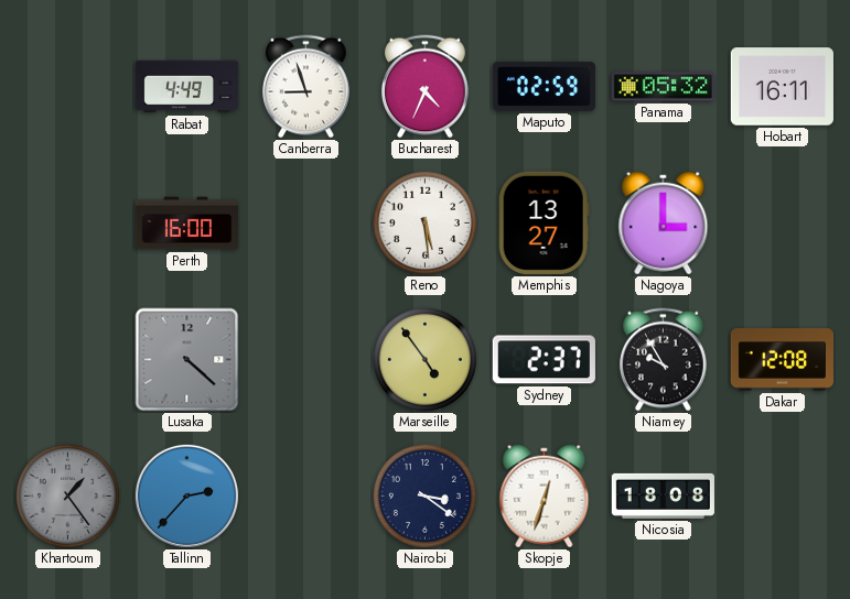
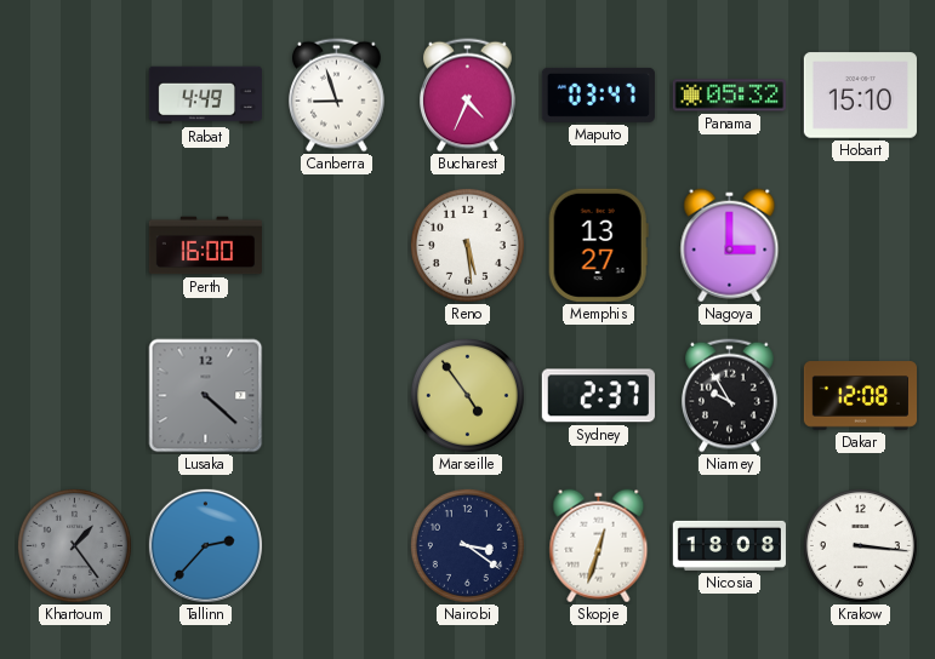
Maputo: 02:59 -> 03:47 (598, 94)
Hobart: 16:11 -> 15:10 (860, 96)
Krakow: none -> 3:16 (860, 545)
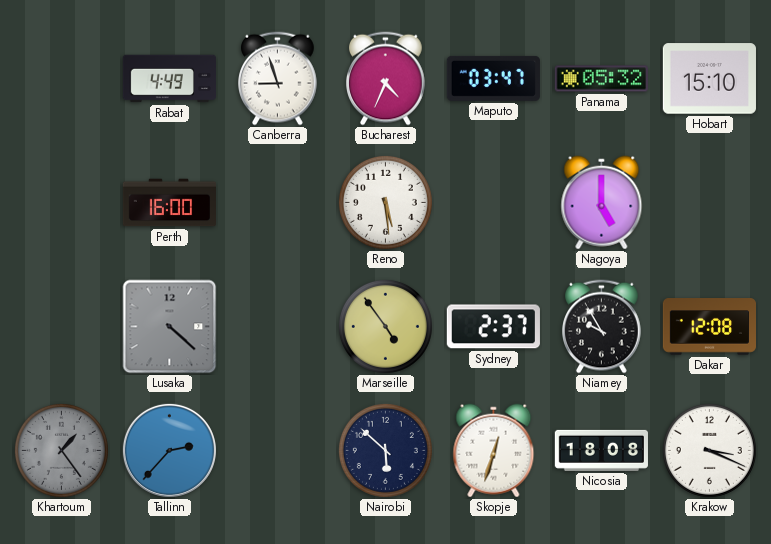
Memphis: 13:27 -> none (598, 245)
Nagoya: 3:00 -> 5:00 (602, 203)
Nairobi: 3:21 -> 5:52 (385, 450)
Krakow: 3:16 -> 3:19 (709, 450)
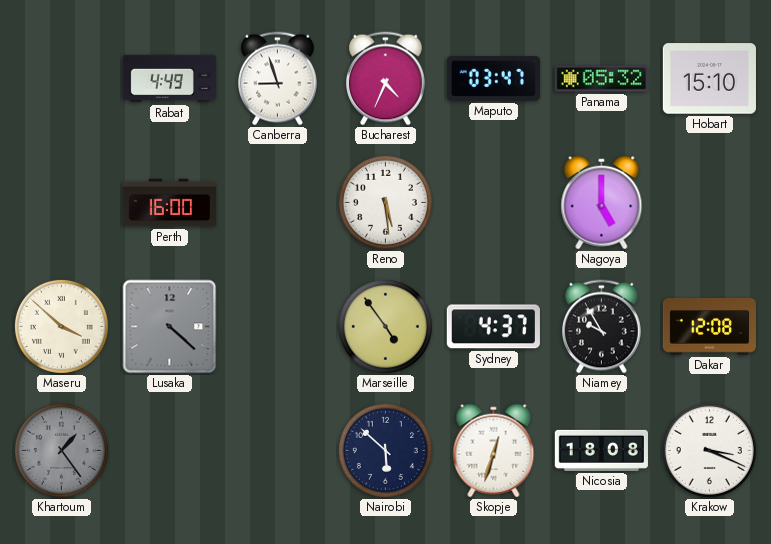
Maseru: none -> 3:52 (61, 326)
Sydney: 2:37 -> 4:37 (493, 327)
Tallinn: 2:37 -> none (169, 450)
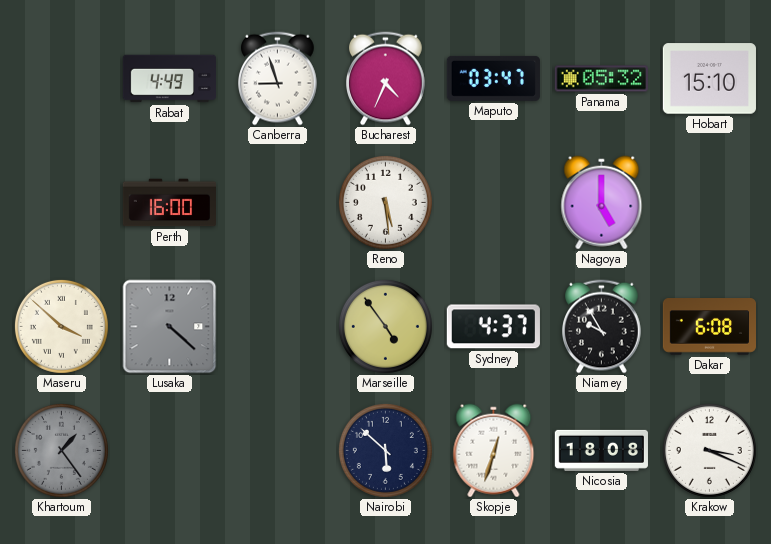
Dakar: 12:08 -> 6:08 (709, 327)
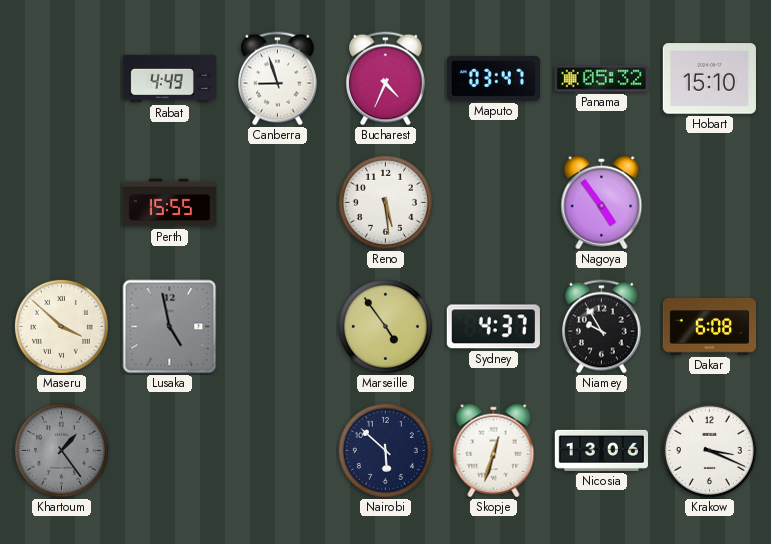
Perth: 16:00 -> 15:55 (169, 203)
Nagoya: 5:00 -> 4:54 (602, 203)
Lusaka: 4:22 -> 4:58 (170, 327)
Nicosia: 18:08 -> 13:06 (601, 450)
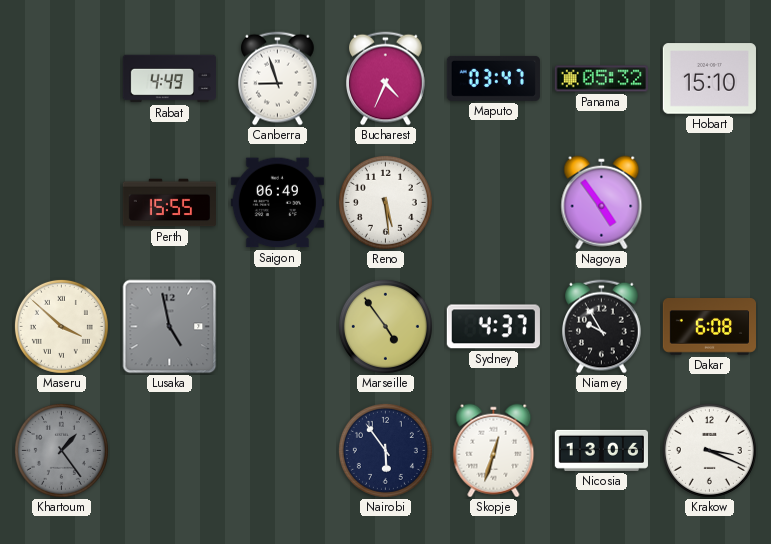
Saigon: none -> 06:49 (277, 203)
Nairobi: 5:52 -> 5:54 (385, 450)
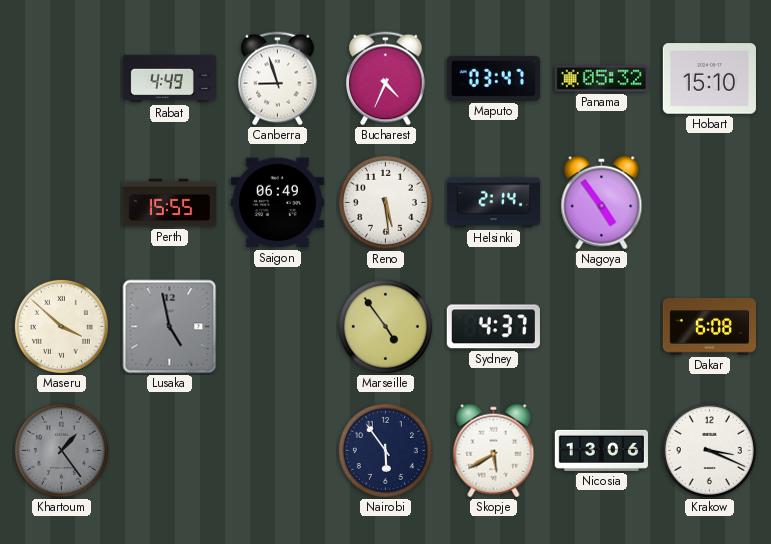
Helsinki: none -> 2:14 (493, 203)
Niamey: 9:55 -> none (602, 327)
Skopje: 12:33 -> 5:40 (494, 451)
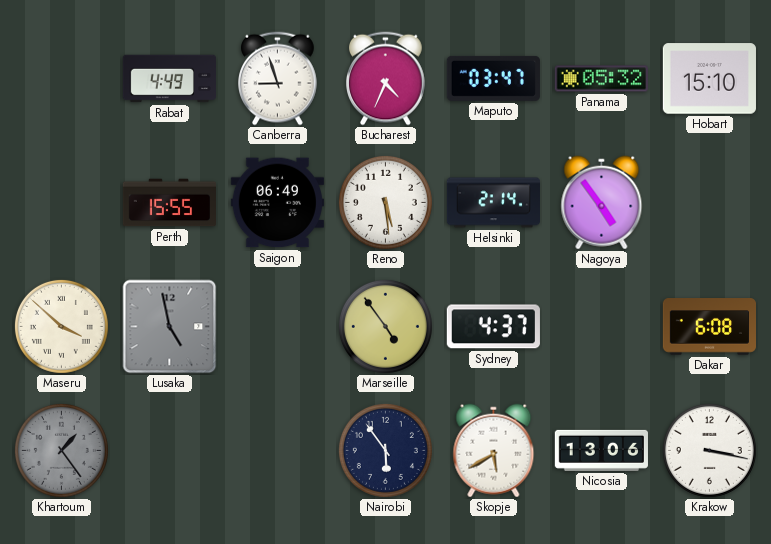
Krakow: 3:19 -> 3:17 (709, 450)
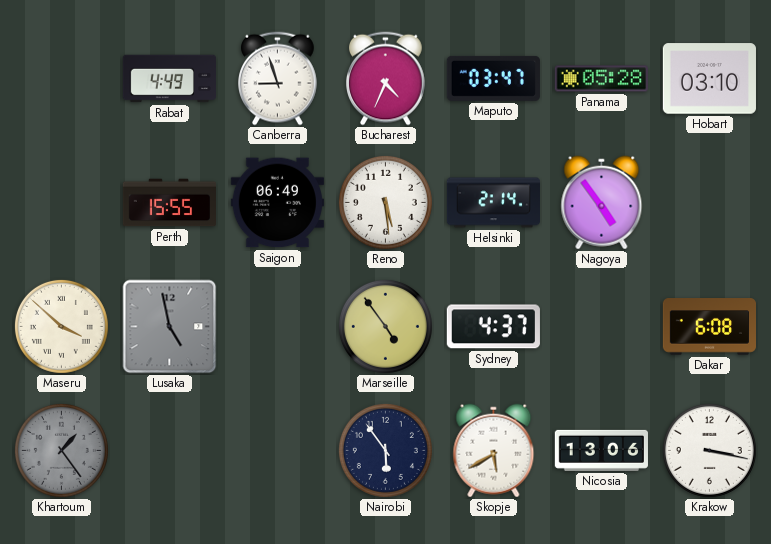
Panama: 05:32 -> 05:28 (601, 79)
Hobart: 15:10 -> 03:10 (709, 79)
